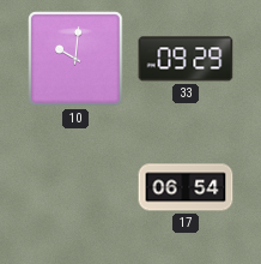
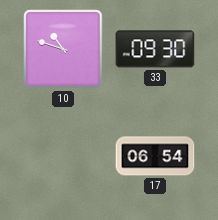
10: 10:01 -> 10:48 (63, 49)
33: 09:29 -> 09:30 (155, 49)
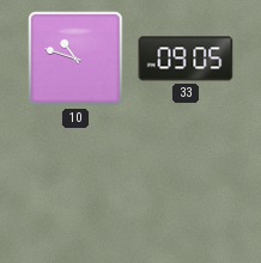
33: 09:30 -> 09:05 (186, 59)
17: 06:54 -> none (155, 156)
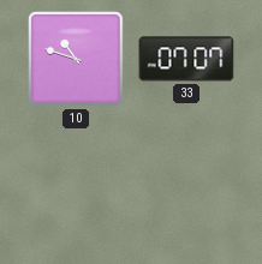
33: 09:05 -> 07:07 (186, 59)
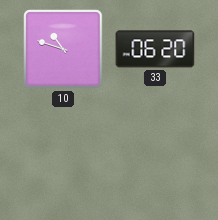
33: 07:07 -> 06:20 (155, 49)
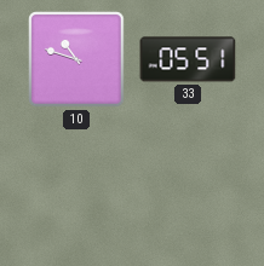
33: 06:20 -> 05:51 (188, 59)
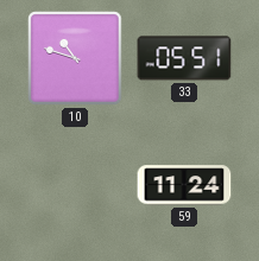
59: none -> 11:24 (184, 185)
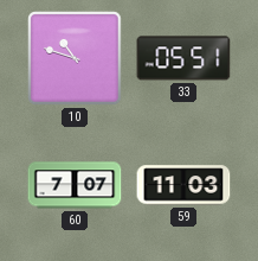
60: none -> 7:07 (75, 185)
59: 11:24 -> 11:03 (183, 185)
